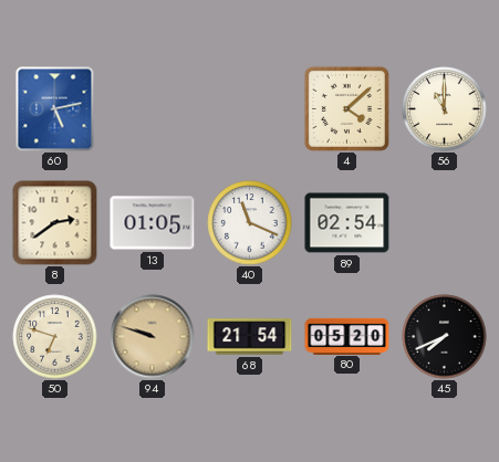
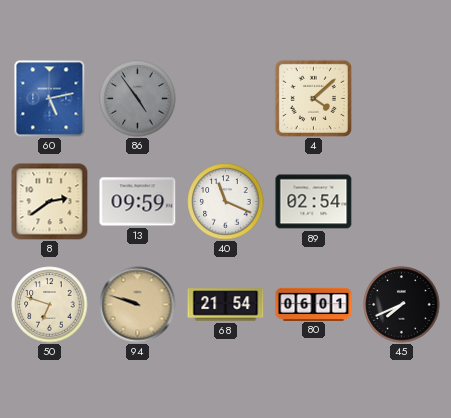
86: none -> 4:54 (138, 99)
56: 11:00 -> none (445, 109)
13: 01:05 -> 09:59 (138, 202)
80: 05:20 -> 06:01 (314, 304)
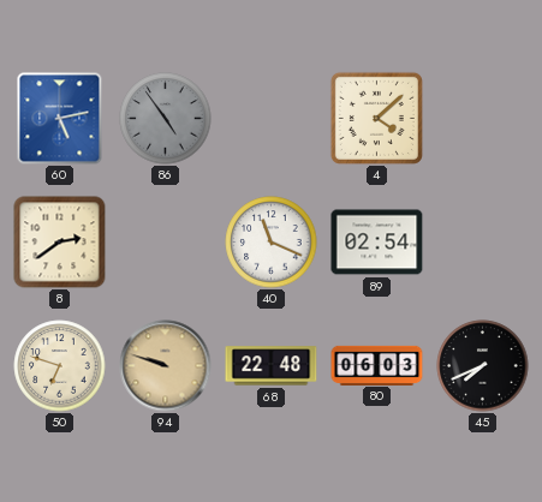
13: 09:59 -> none (138, 202)
68: 21:54 -> 22:48 (272, 366)
80: 06:01 -> 06:03 (377, 365)
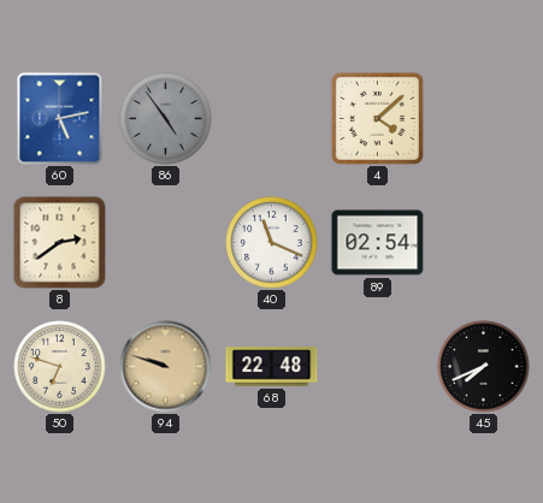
80: 06:03 -> none (377, 365)
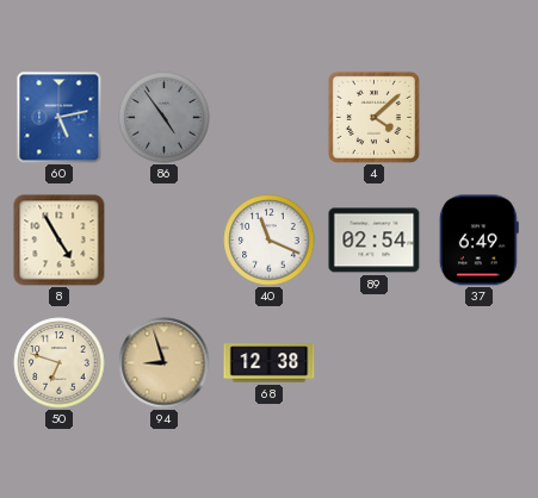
8: 2:39 -> 4:55 (60, 241)
37: none -> 6:49 (478, 241)
94: 9:48 -> 8:57 (165, 363)
68: 22:48 -> 12:38 (270, 363)
45: 7:41 -> none (484, 367)
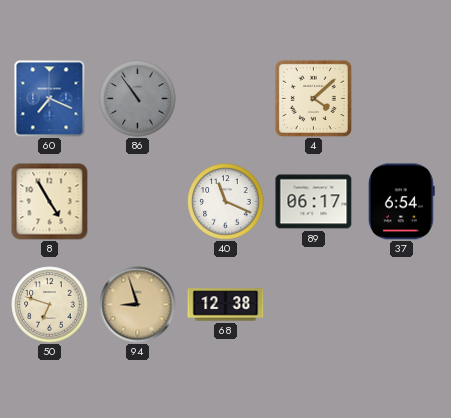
60: 5:13 -> 7:19 (50, 99)
86: 4:54 -> 10:54 (138, 99)
89: 02:54 -> 06:17 (314, 202)
37: 6:49 -> 6:54 (401, 202)
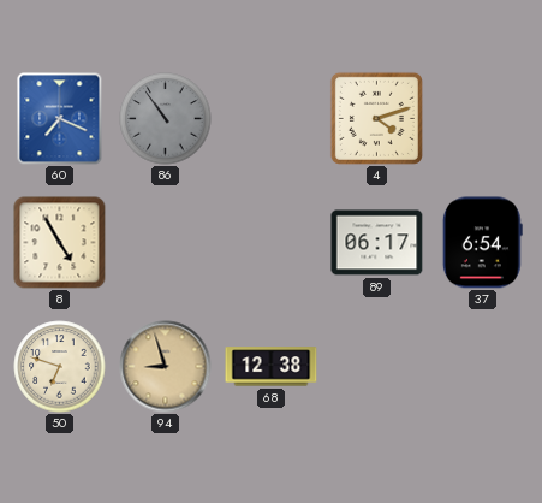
4: 4:08 -> 4:12 (376, 118)
40: 11:19 -> none (226, 202)
